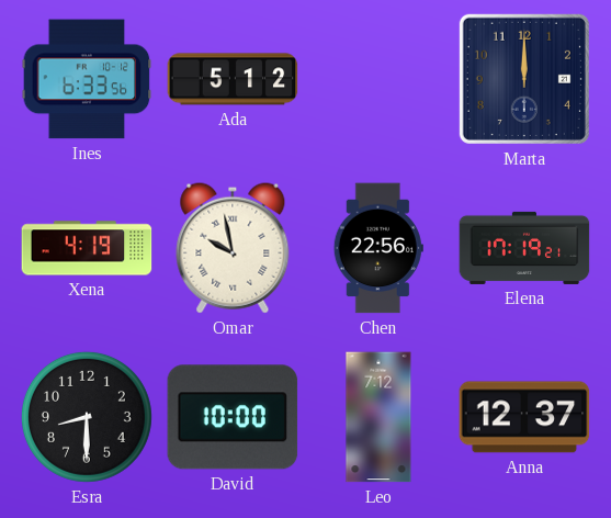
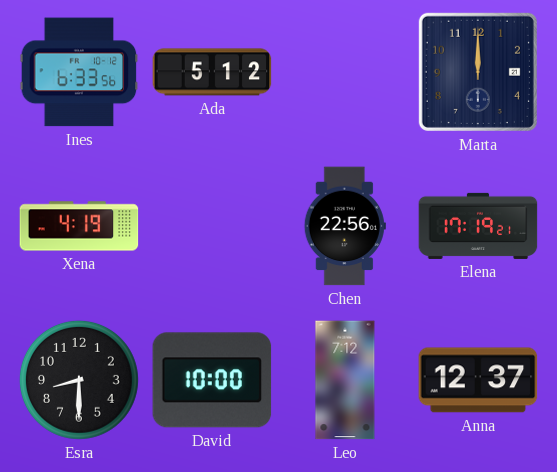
Omar: 9:58 -> none (233, 248)
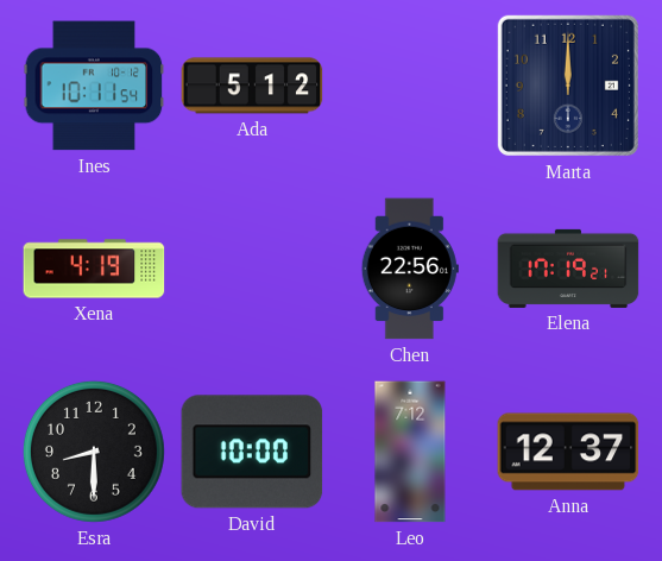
Ines: 6:33 -> 10:11 (94, 86)
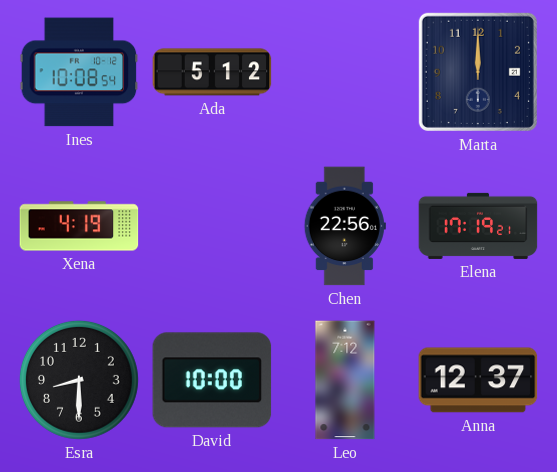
Ines: 10:11 -> 10:08 (79, 72)
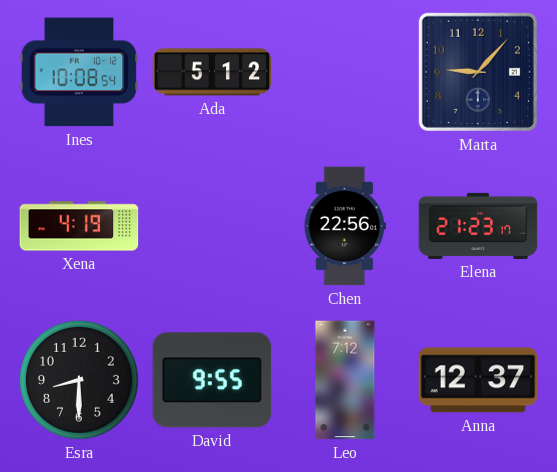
Marta: 12:00 -> 9:07 (478, 72)
Elena: 17:19 -> 21:23 (478, 226)
David: 10:00 -> 9:55 (212, 380)
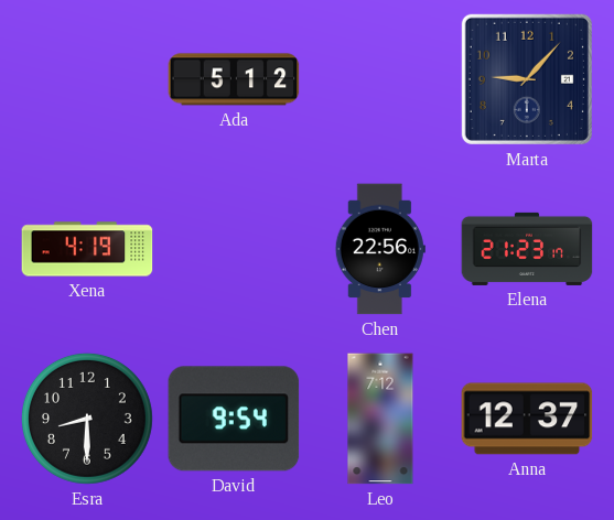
Ines: 10:08 -> none (79, 72)
David: 9:55 -> 9:54 (234, 419)
